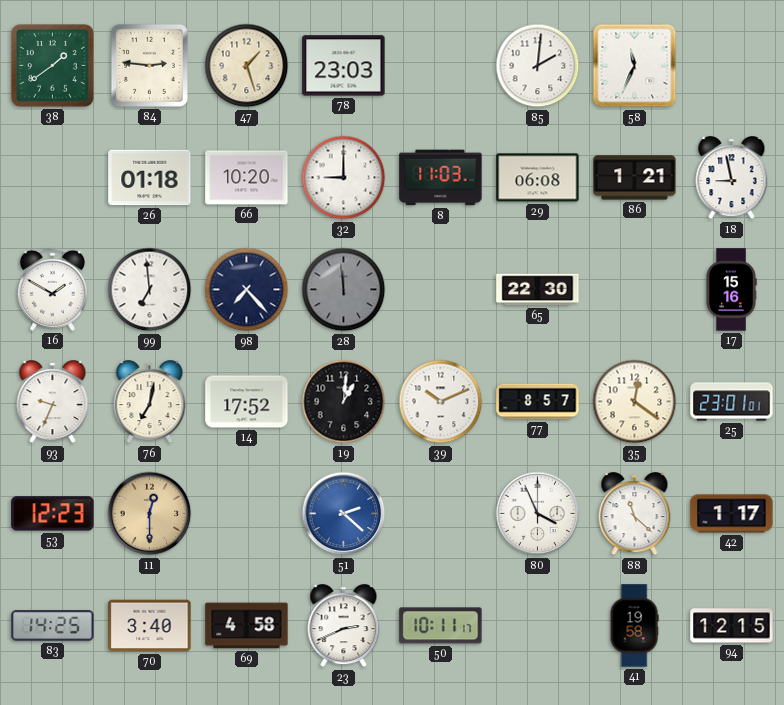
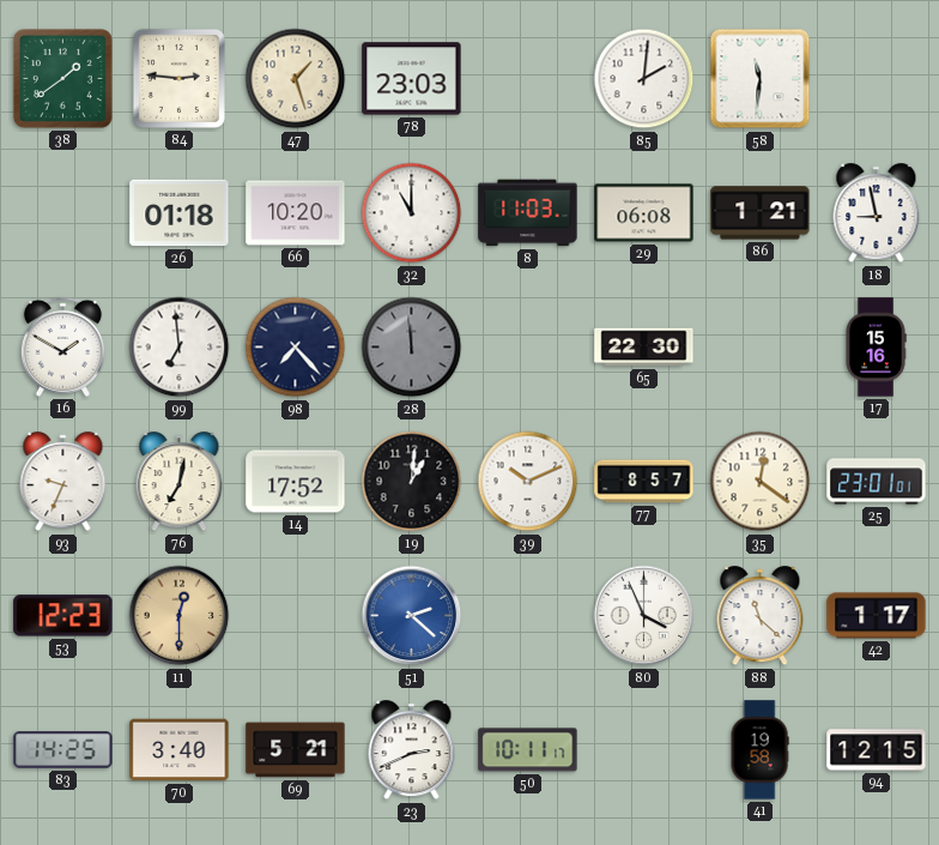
58: 11:34 -> 11:31 (761, 79)
32: 9:00 -> 11:00 (412, 213)
69: 4:58 -> 5:21 (296, 750)
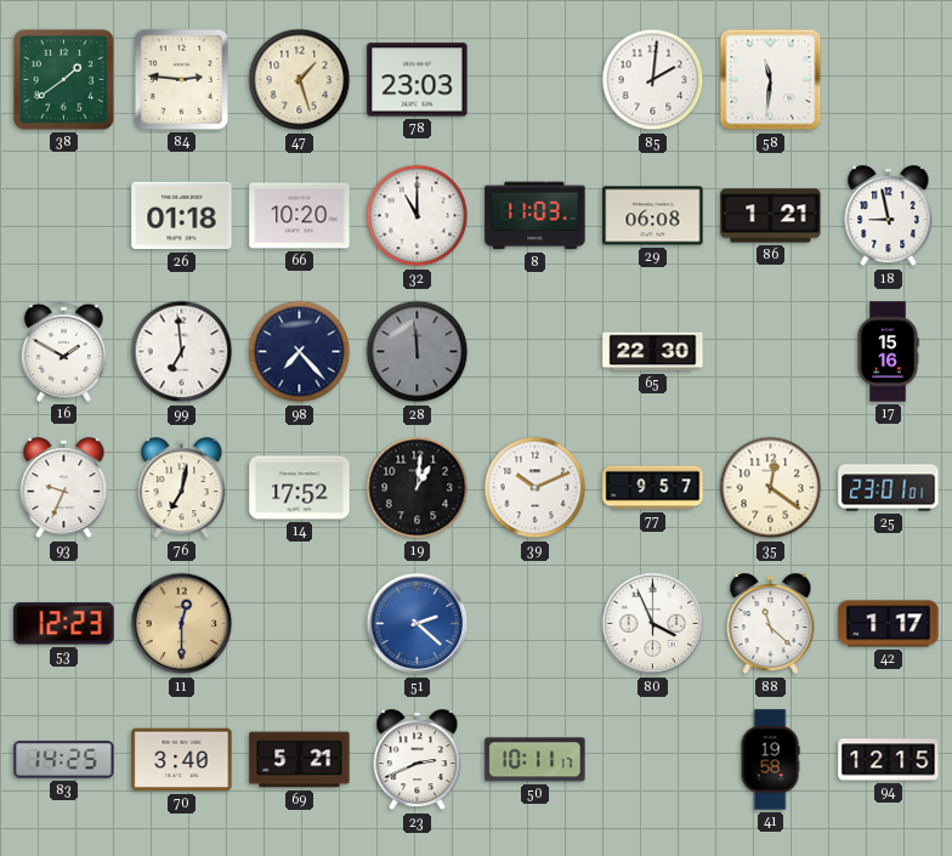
77: 8:57 -> 9:57 (653, 488)
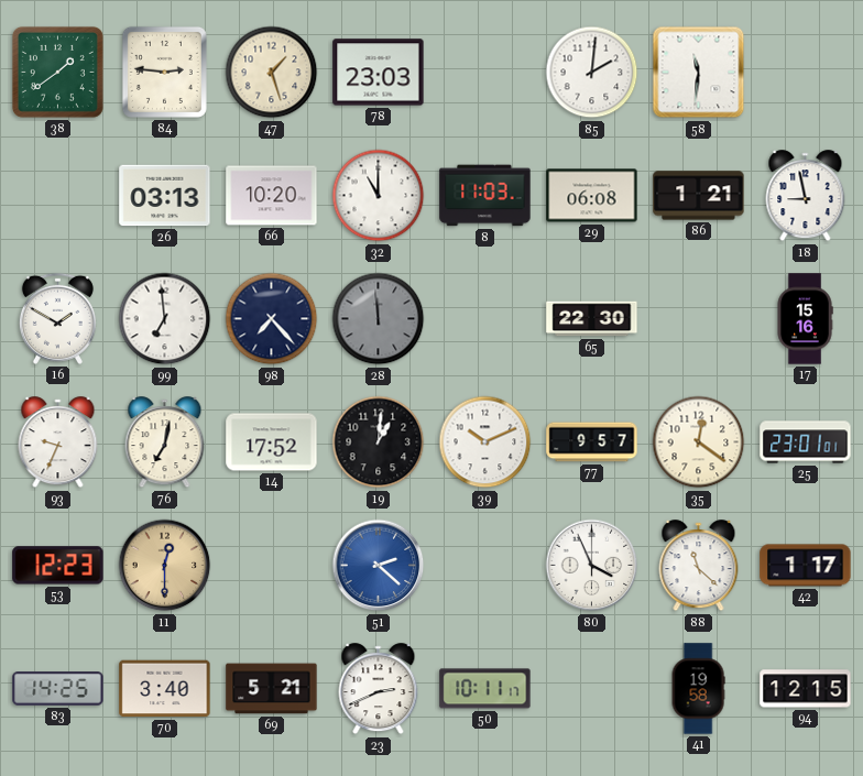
26: 01:18 -> 03:13 (165, 196)
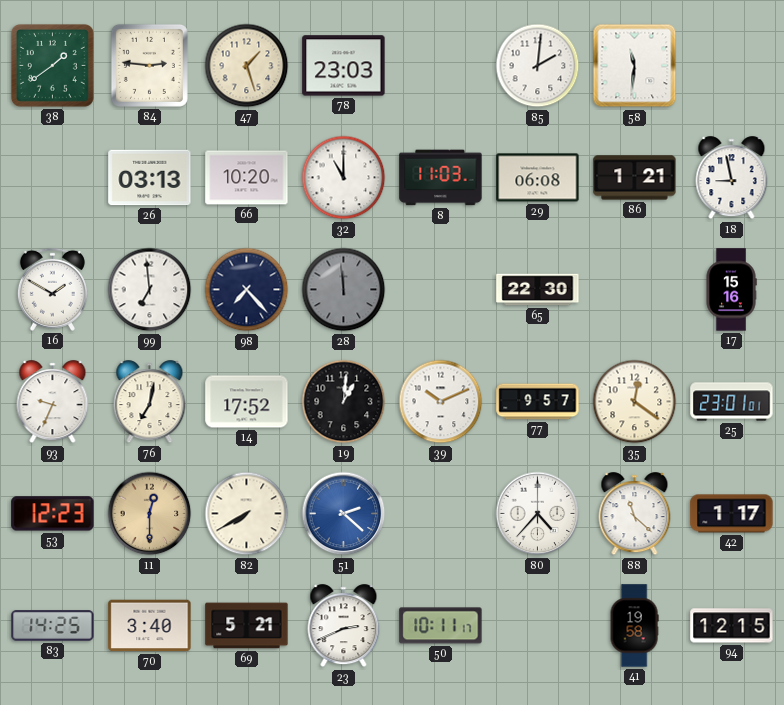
82: none -> 7:40 (247, 514)
80: 3:56 -> 4:37 (538, 514)
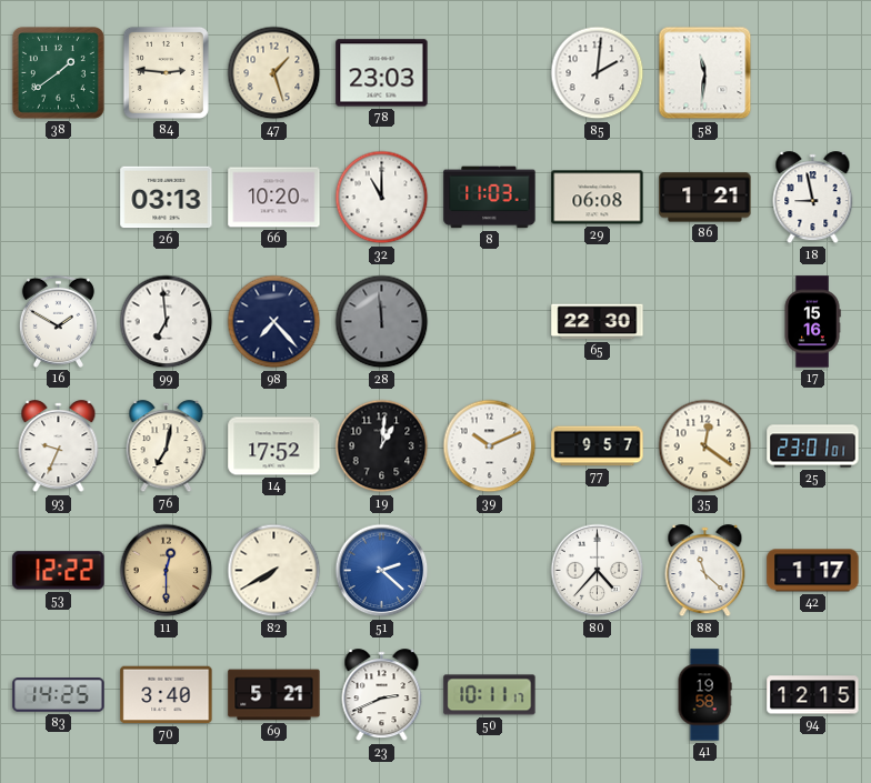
53: 12:23 -> 12:22 (59, 571)
